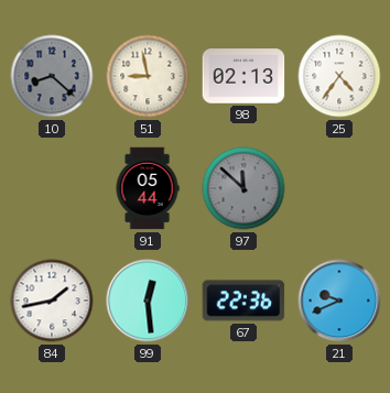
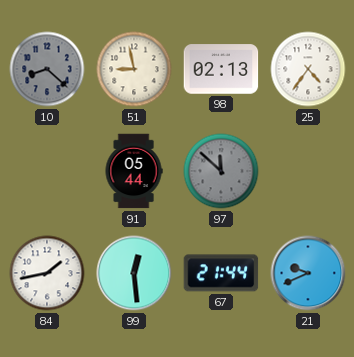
67: 22:36 -> 21:44 (221, 273)
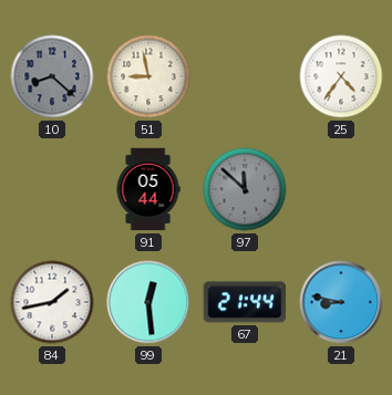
98: 02:13 -> none (221, 69)
21: 9:41 -> 8:47 (341, 302)
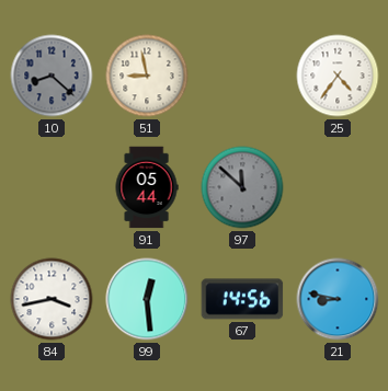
84: 1:43 -> 3:43 (52, 299)
67: 21:44 -> 14:56 (242, 299)
